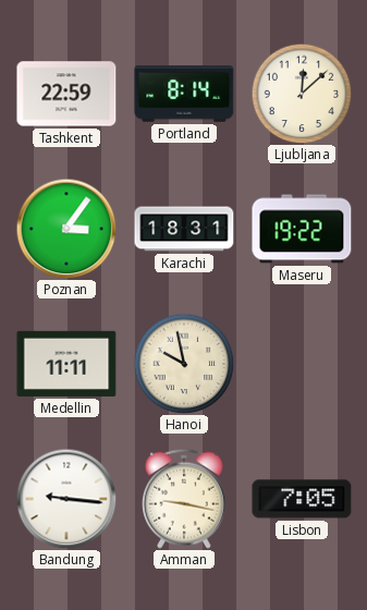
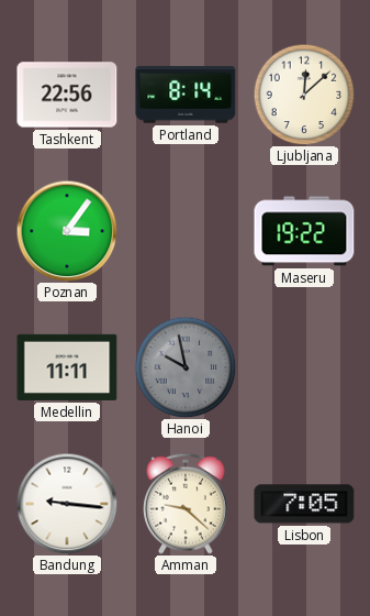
Tashkent: 22:59 -> 22:56 (67, 95)
Karachi: 18:31 -> none (184, 229)
Hanoi dial: cream -> grey (186, 367)
Amman: 9:17 -> 9:22 (187, 504)
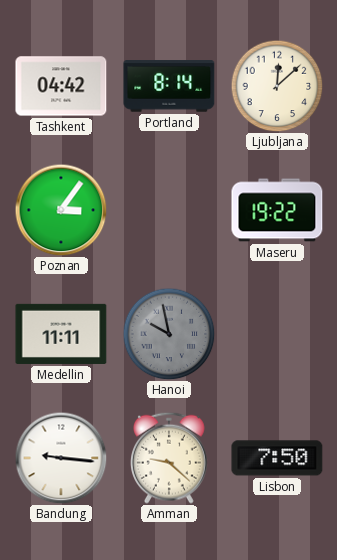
Tashkent: 22:56 -> 04:42 (61, 86)
Lisbon: 7:05 -> 7:50 (277, 458)
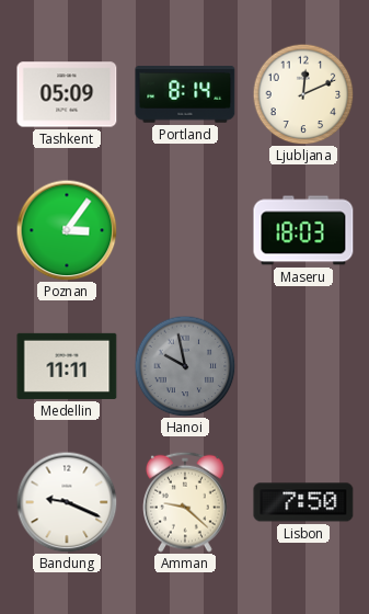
Tashkent: 04:42 -> 05:09 (67, 94)
Ljubljana: 12:08 -> 12:11 (303, 94)
Maseru: 19:22 -> 18:03 (303, 230)
Bandung: 9:16 -> 9:19 (67, 502)
